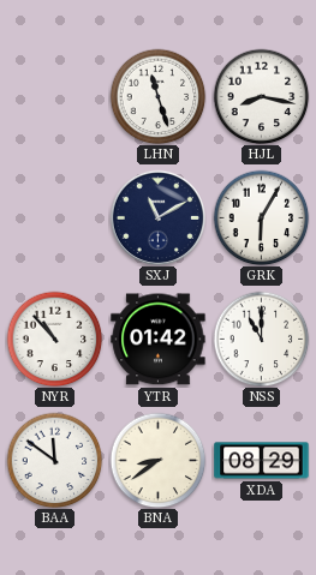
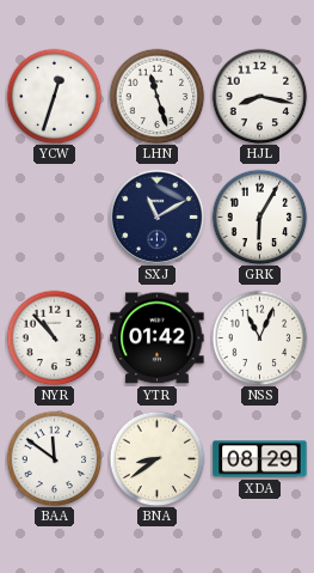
YCW: none -> 12:33 (54, 96)
NSS: 11:00 -> 11:04 (259, 337)
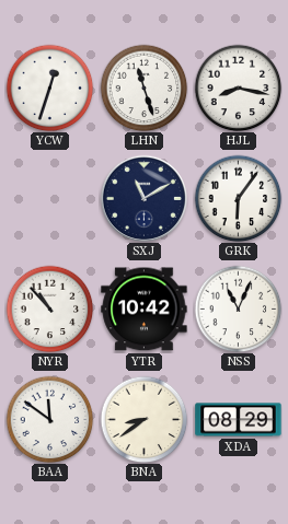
GRK: 6:05 -> 6:06 (238, 198)
YTR: 01:42 -> 10:42 (145, 310)
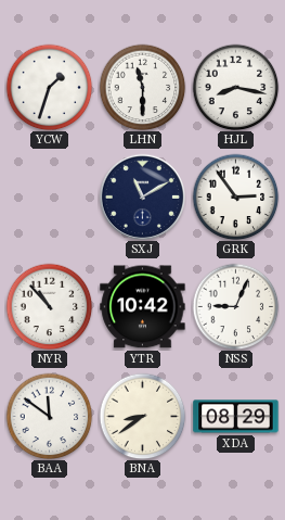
YCW: 12:33 -> 1:33 (49, 87)
LHN: 11:27 -> 11:30 (142, 87)
GRK: 6:06 -> 2:54 (235, 196)
NSS: 11:04 -> 9:04 (235, 306)
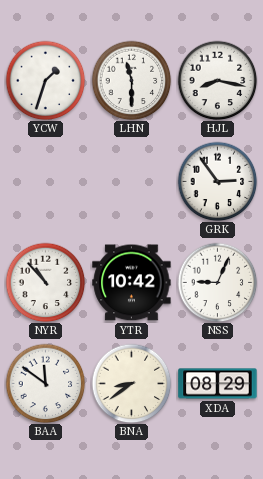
SXJ: 11:10 -> none (142, 196)
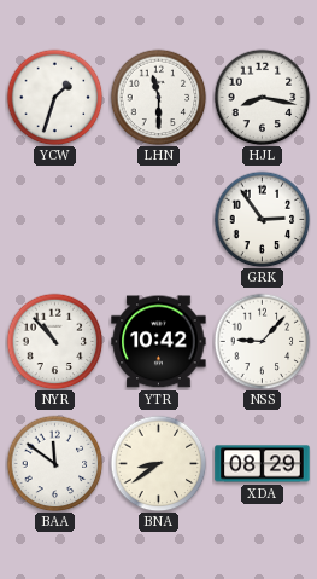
NSS: 9:04 -> 9:07 (262, 341)
